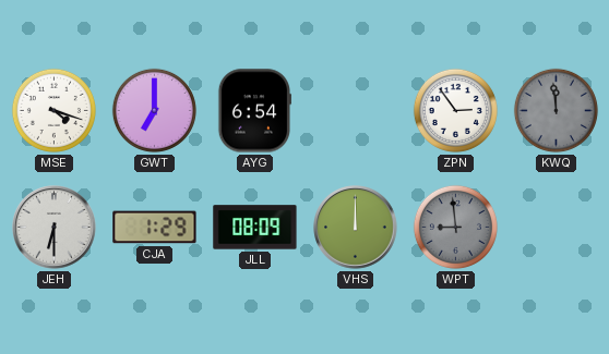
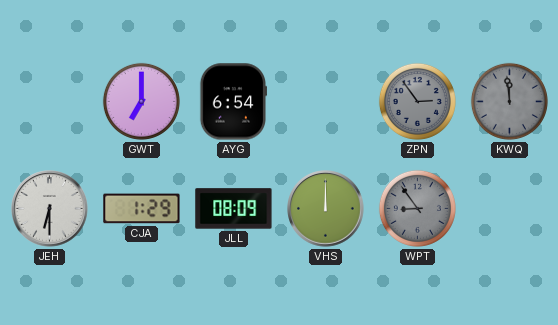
MSE: 4:18 -> none (53, 110)
ZPN dial: white -> grey (417, 101)
WPT: 8:59 -> 8:54 (417, 208)
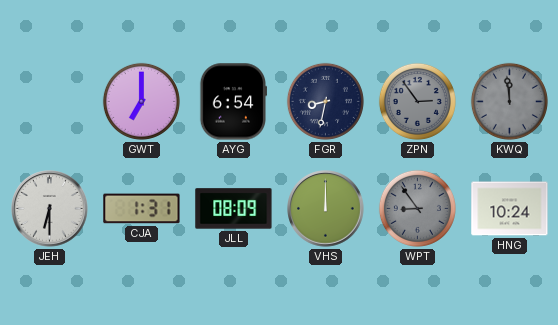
FGR: none -> 8:32 (325, 101)
CJA: 1:29 -> 1:31 (142, 209)
HNG: none -> 10:24 (510, 209)
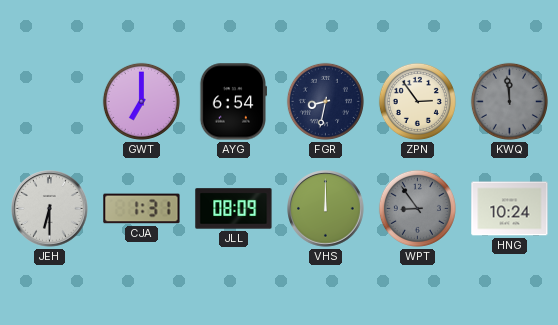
ZPN dial: grey -> cream (417, 101)
